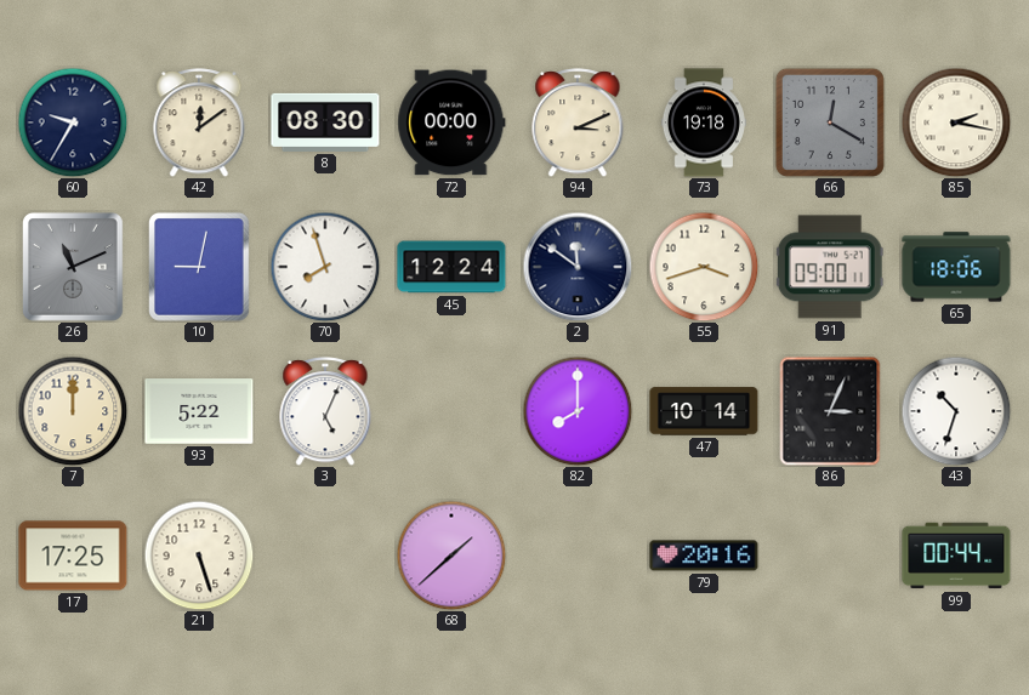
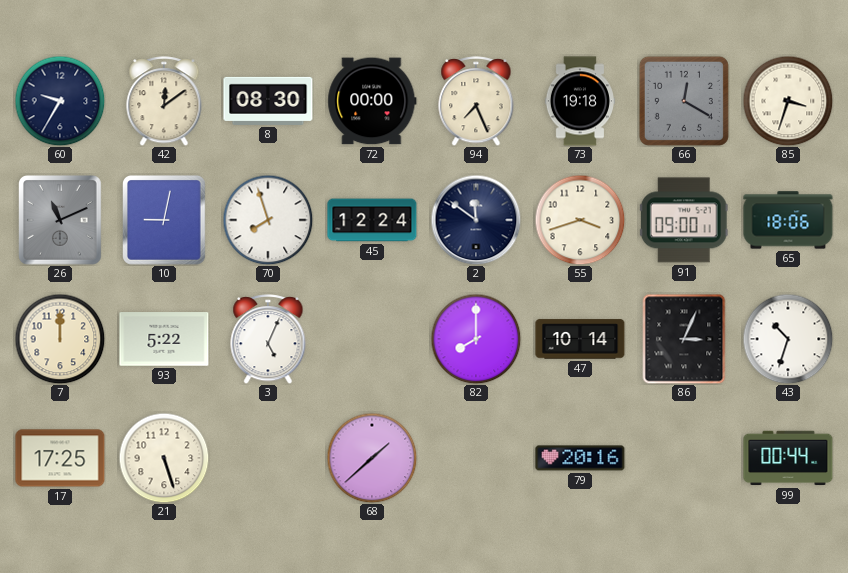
94: 3:11 -> 7:26 (476, 101)
85: 2:17 -> 3:33 (788, 101)
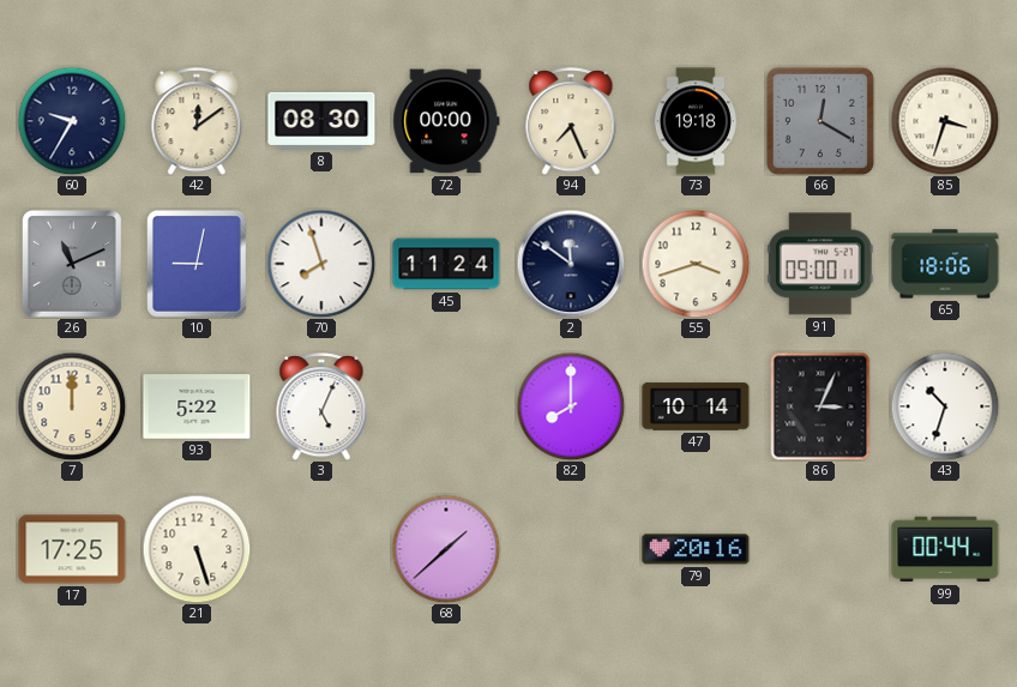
45: 12:24 -> 11:24 (446, 264)
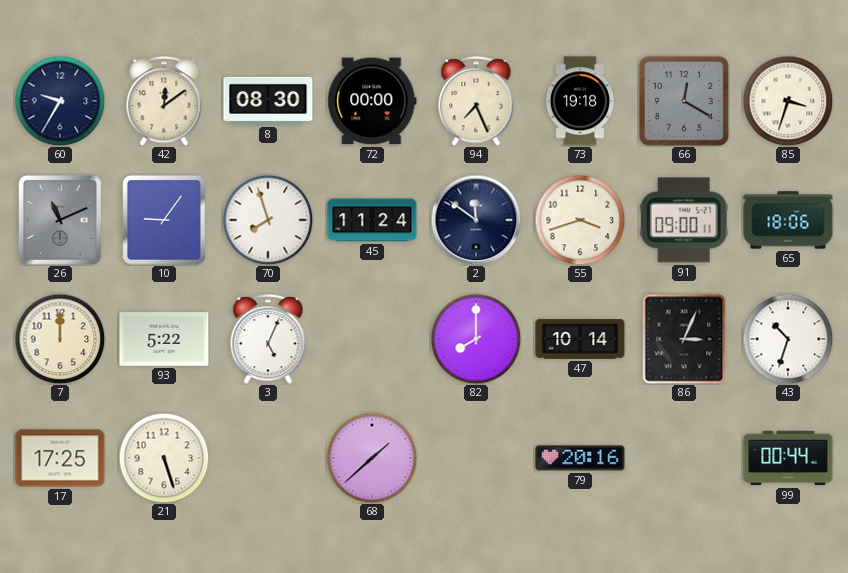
10: 9:02 -> 9:06 (165, 221)
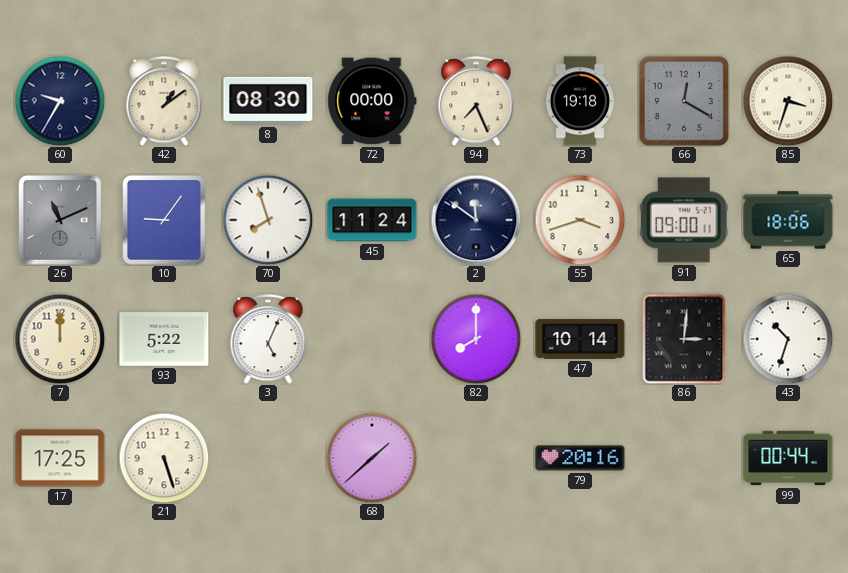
42: 12:09 -> 1:09 (164, 101)
86: 3:04 -> 3:01 (684, 339)
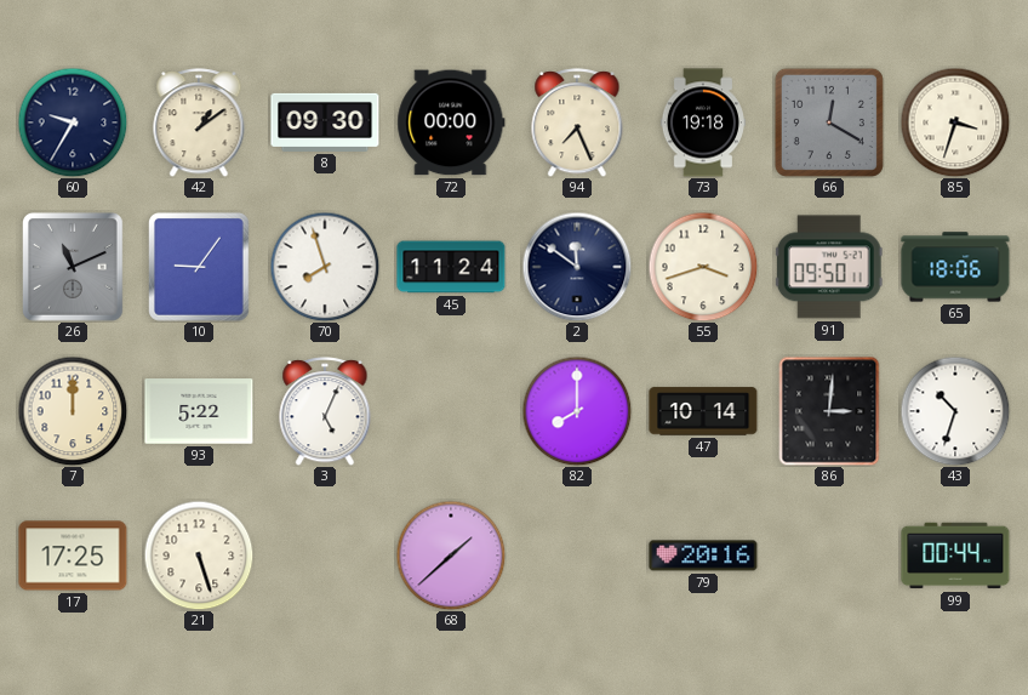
8: 08:30 -> 09:30 (325, 123)
91: 09:00 -> 09:50 (829, 267)
